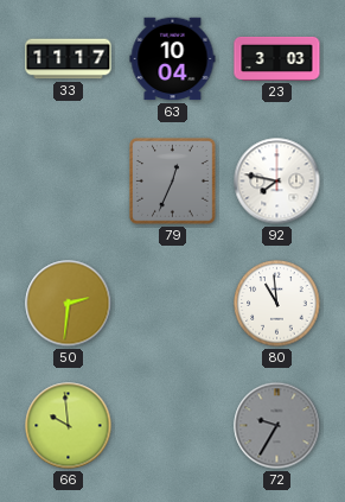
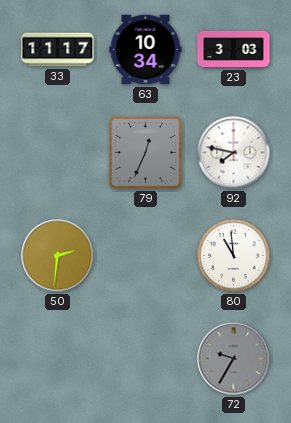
63: 10:04 -> 10:34 (146, 50)
66: 9:59 -> none (69, 426)
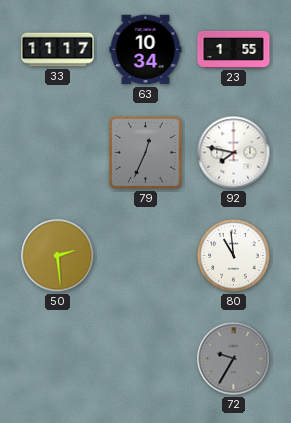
23: 3:03 -> 1:55 (234, 49)
50: 2:31 -> 2:29 (58, 256)
